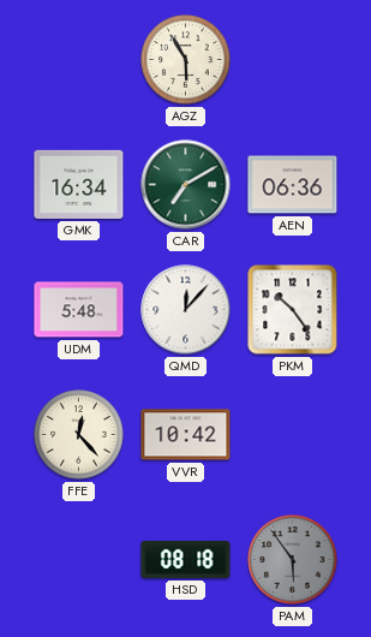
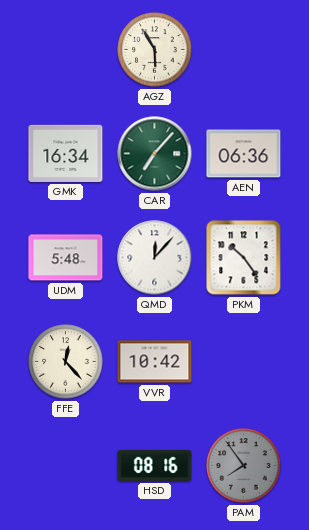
CAR: 7:10 -> 7:07 (155, 154)
HSD: 08:18 -> 08:16 (155, 465)
PAM: 5:54 -> 7:54 (244, 466)
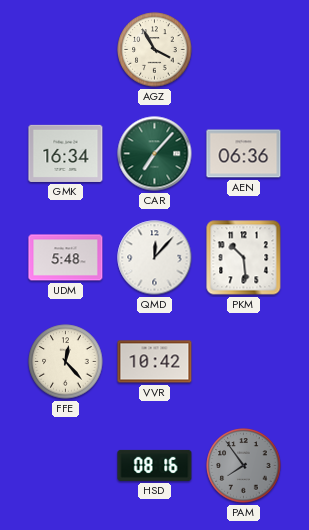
AGZ: 5:55 -> 3:55 (155, 50)
PKM: 10:24 -> 10:29 (244, 258)
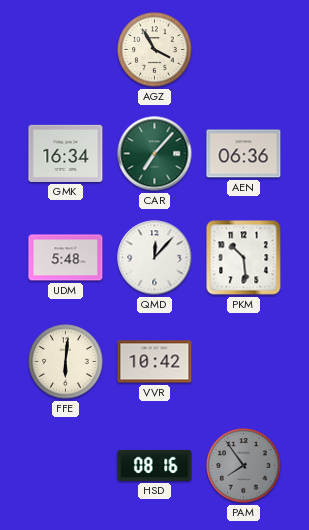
FFE: 12:23 -> 6:01 (66, 362)
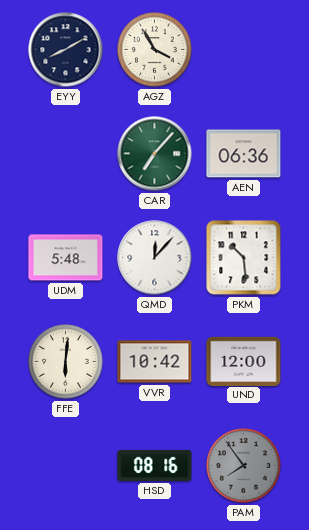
EYY: none -> 8:10 (66, 50)
GMK: 16:34 -> none (66, 153)
UND: none -> 12:00 (244, 361)
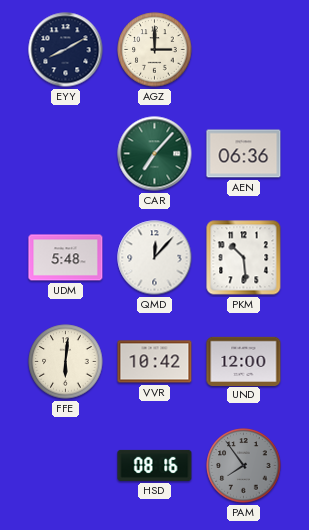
AGZ: 3:55 -> 3:00 (155, 50)
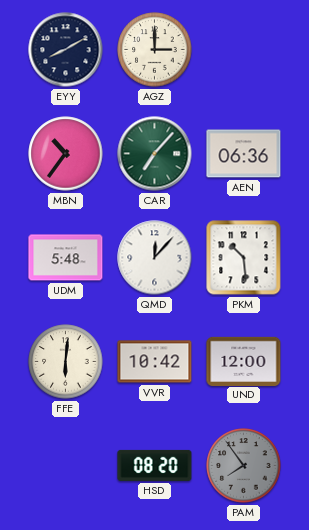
MBN: none -> 10:36 (66, 154)
HSD: 08:16 -> 08:20 (155, 465)
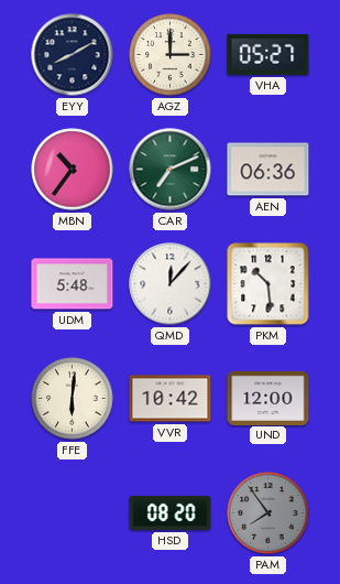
VHA: none -> 05:27 (268, 54)
CAR: 7:07 -> 7:11 (171, 170)
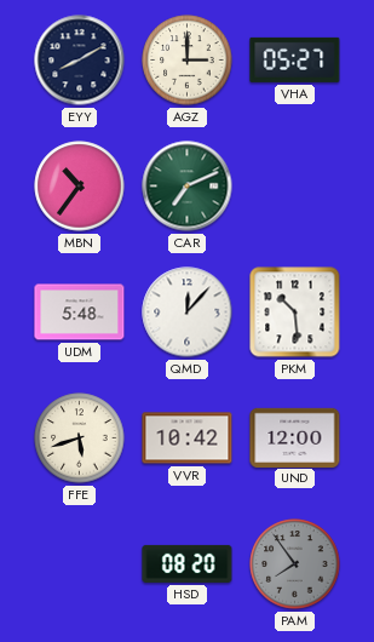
AEN: 06:36 -> none (268, 170)
FFE: 6:01 -> 5:42 (80, 438)
